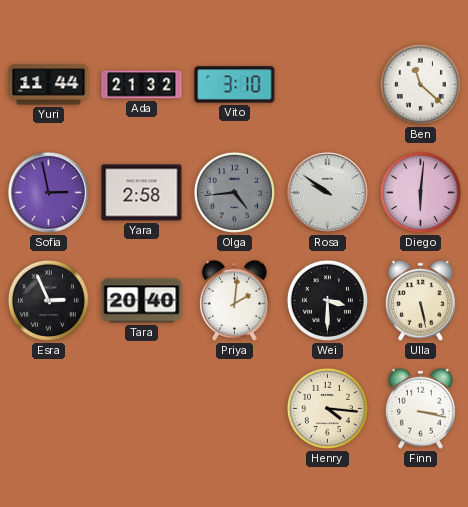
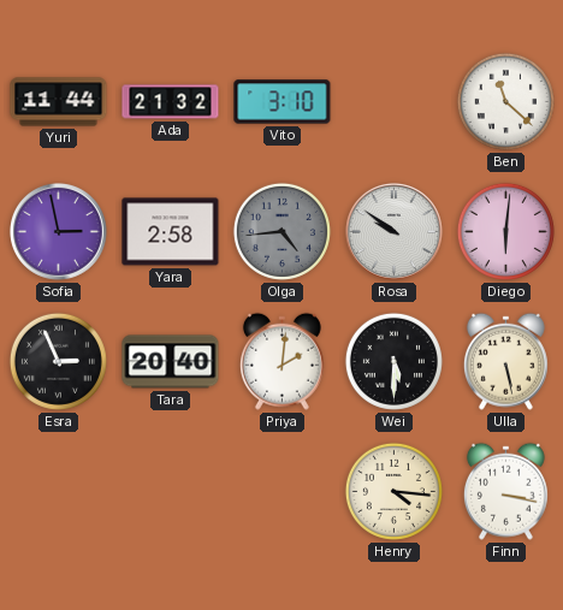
Wei: 3:30 -> 5:30 (393, 361)
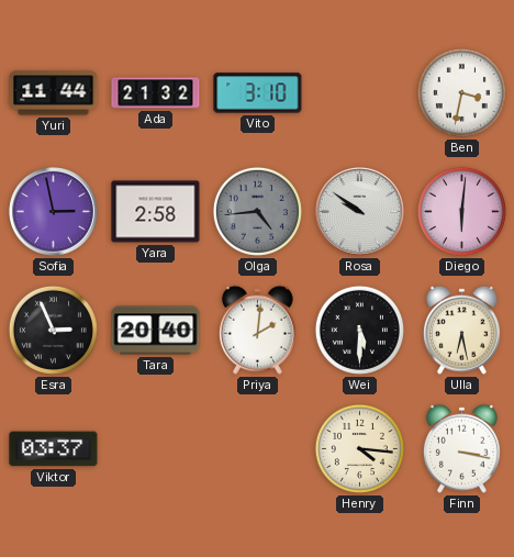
Ben: 11:22 -> 3:32 (461, 92)
Ulla: 5:28 -> 6:28 (461, 330)
Viktor: none -> 03:37 (54, 449)
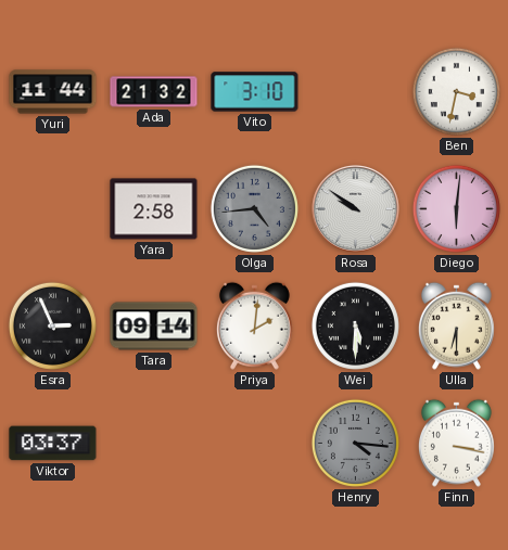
Sofia: 2:58 -> none (53, 211)
Tara: 20:40 -> 09:14 (154, 327)
Ulla: 6:28 -> 6:30 (456, 325)
Henry dial: cream -> grey (355, 443)
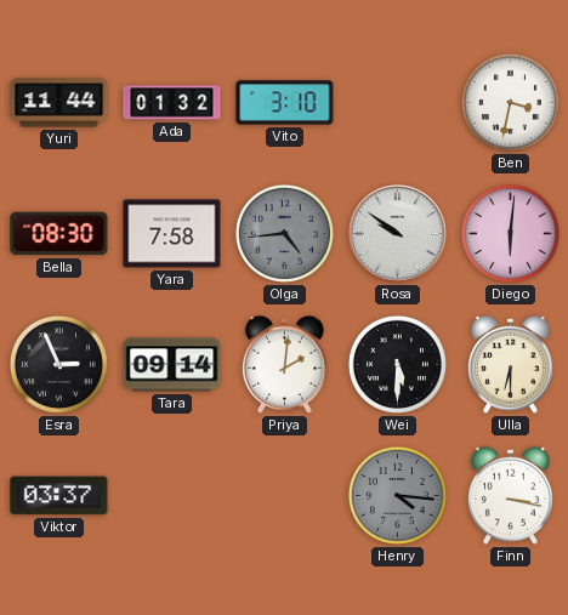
Ada: 21:32 -> 01:32 (172, 103)
Bella: none -> 08:30 (59, 234)
Yara: 2:58 -> 7:58 (172, 234)
